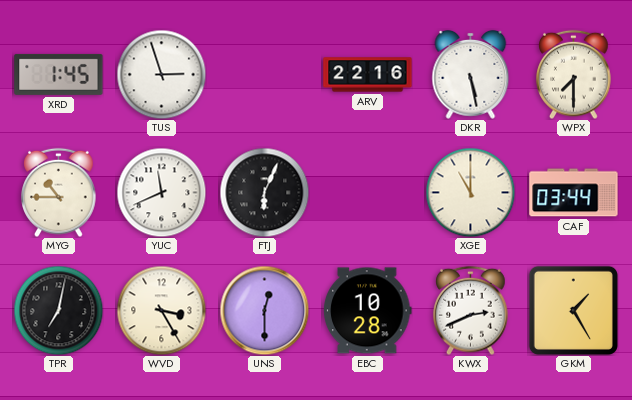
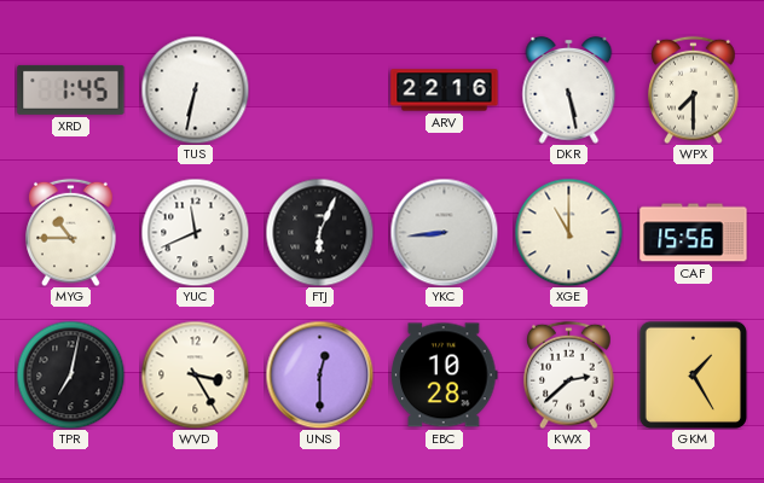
TUS: 2:57 -> 6:32 (195, 89)
YKC: none -> 8:44 (444, 232)
CAF: 03:44 -> 15:56 (694, 233)
KWX: 2:41 -> 2:38 (569, 374)
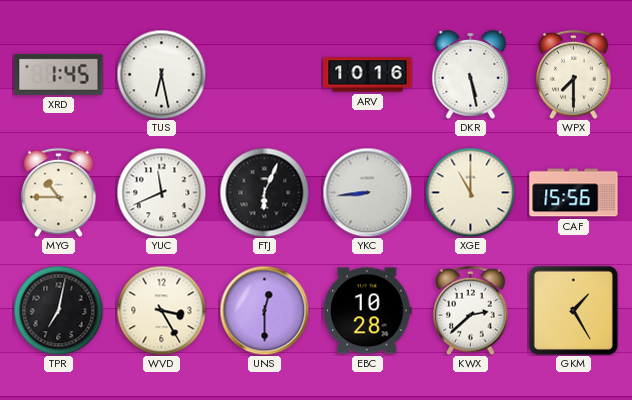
TUS: 6:32 -> 6:28 (161, 74)
ARV: 22:16 -> 10:16 (368, 75)
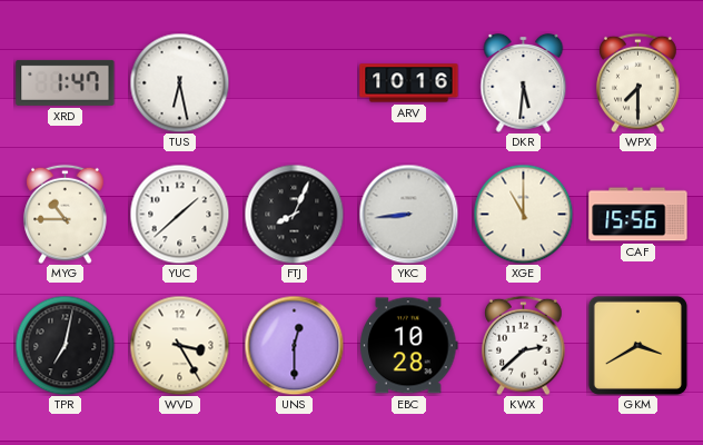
XRD: 1:45 -> 1:47 (66, 82)
DKR: 5:28 -> 5:31 (524, 82)
YUC: 11:41 -> 1:38 (179, 214)
FTJ: 6:04 -> 8:04 (294, 214)
GKM: 1:25 -> 3:40 (637, 345)
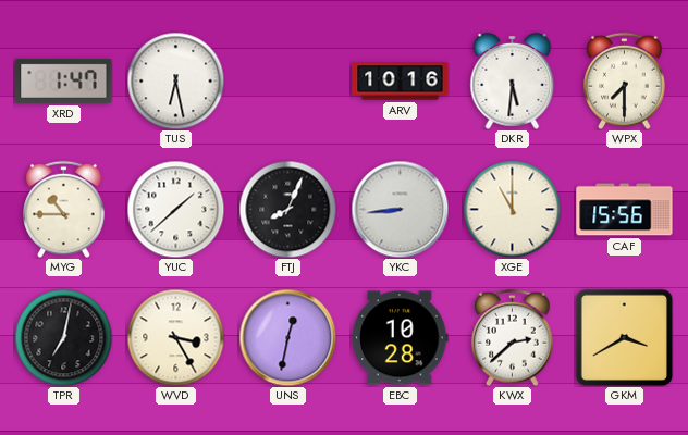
UNS: 12:30 -> 12:32 (287, 337)
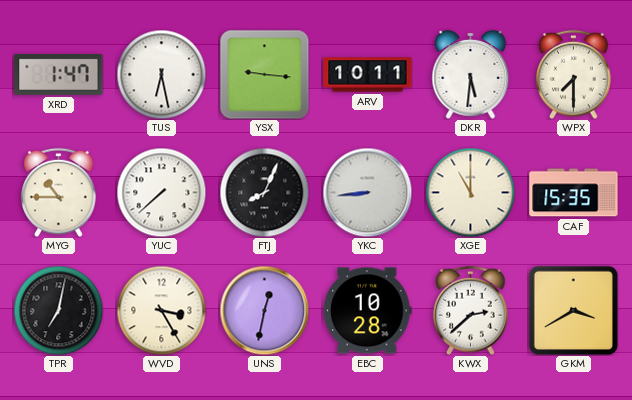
YSX: none -> 9:16 (264, 74)
ARV: 10:16 -> 10:11 (368, 75)
YUC: 1:38 -> 7:38 (161, 192)
CAF: 15:56 -> 15:35 (574, 193)
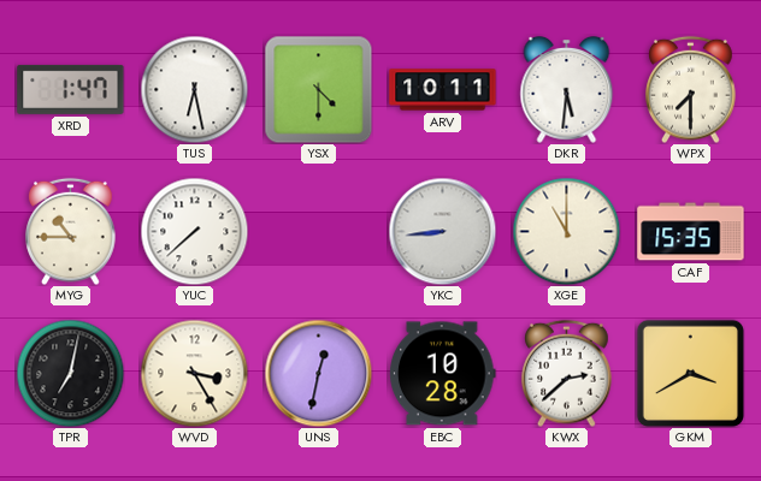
YSX: 9:16 -> 4:30 (318, 89)
FTJ: 8:04 -> none (264, 192)
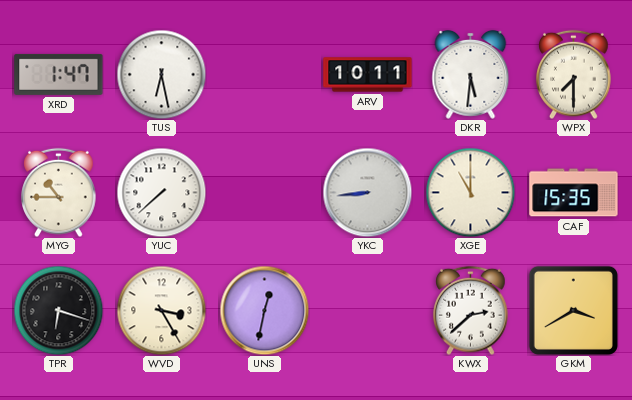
YSX: 4:30 -> none (318, 89)
TPR: 7:02 -> 6:18 (58, 310)
EBC: 10:28 -> none (443, 374)
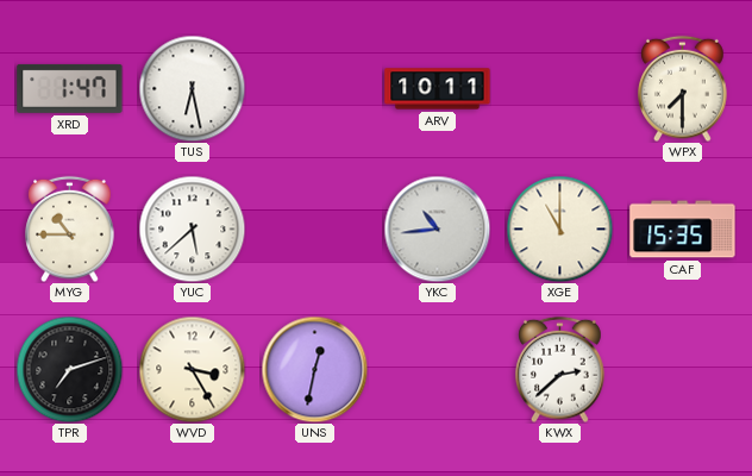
DKR: 5:31 -> none (471, 74)
YUC: 7:38 -> 5:38 (192, 228)
YKC: 8:44 -> 10:44 (437, 228)
TPR: 6:18 -> 7:12 (69, 369)
GKM: 3:40 -> none (573, 310)
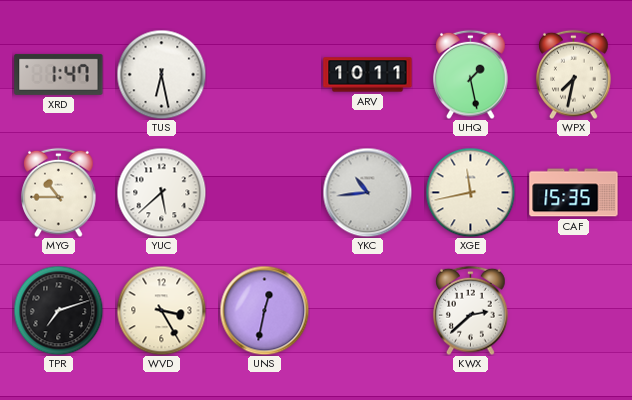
UHQ: none -> 1:28 (471, 74)
WPX: 7:30 -> 7:32 (574, 74)
XGE: 11:00 -> 11:43 (470, 192)
